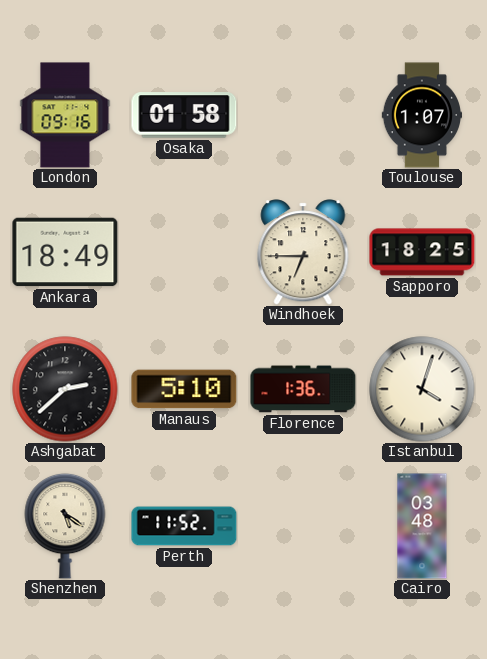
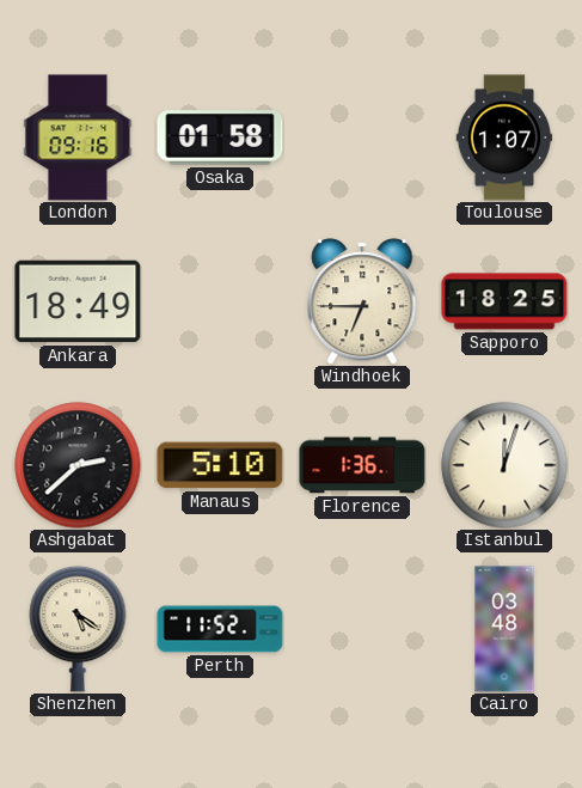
Istanbul: 4:03 -> 12:03 (504, 465)
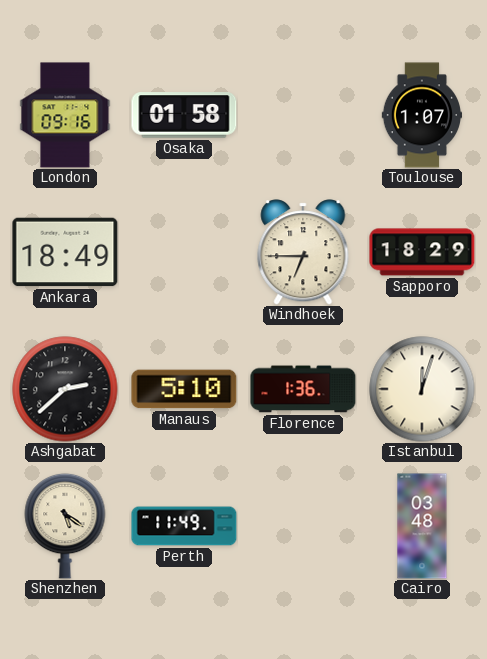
Sapporo: 18:25 -> 18:29 (422, 252)
Perth: 11:52 -> 11:49 (184, 526)
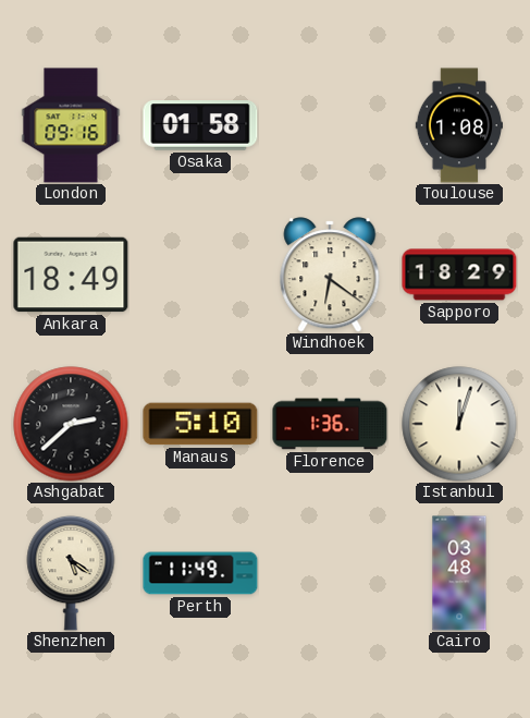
Toulouse: 1:07 -> 1:08 (458, 125)
Windhoek: 6:45 -> 6:21 (330, 275)
